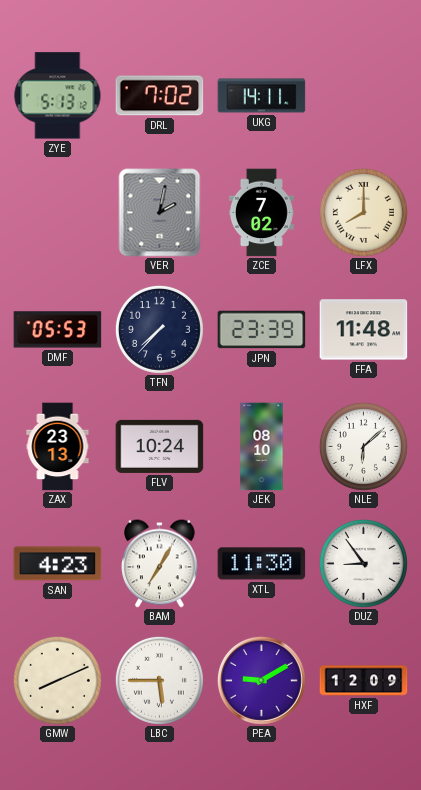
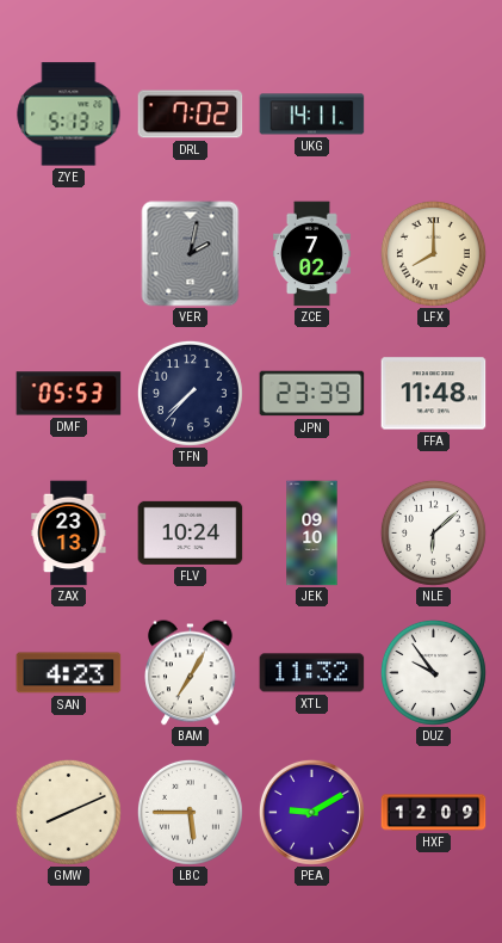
JEK: 08:10 -> 09:10 (312, 534)
XTL: 11:30 -> 11:32 (312, 673)
DUZ: 8:54 -> 9:54 (433, 672)
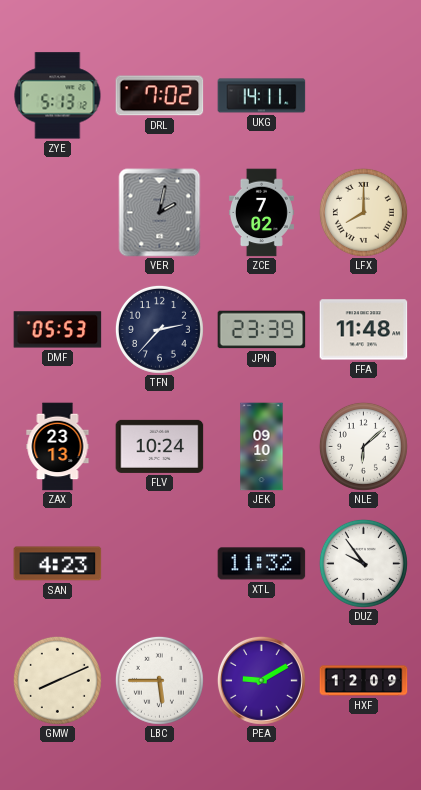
TFN: 7:37 -> 2:37 (159, 329)
BAM: 7:05 -> none (191, 673)
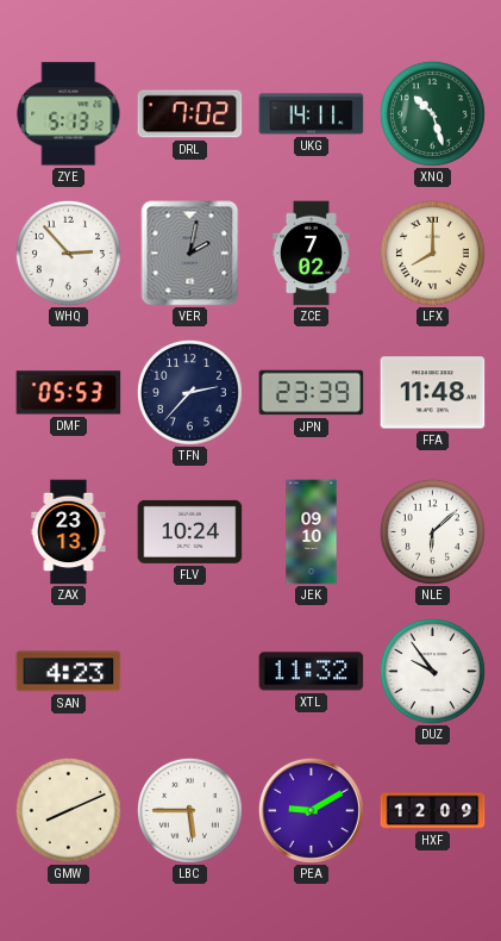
XNQ: none -> 10:27 (432, 113)
WHQ: none -> 2:53 (68, 253)
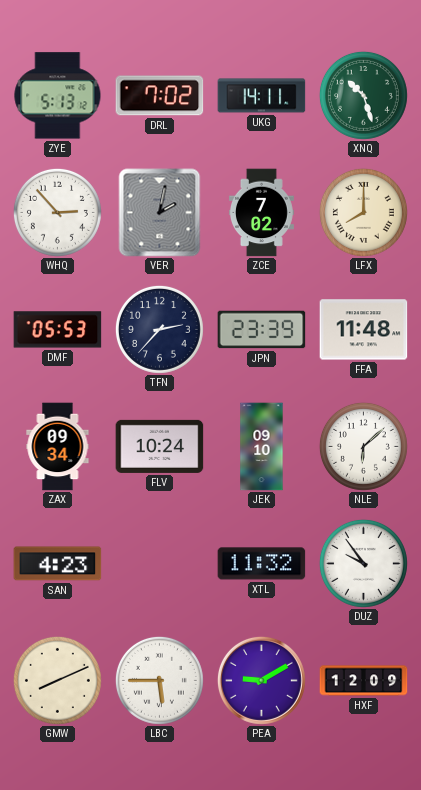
ZAX: 23:13 -> 09:34 (58, 447)
